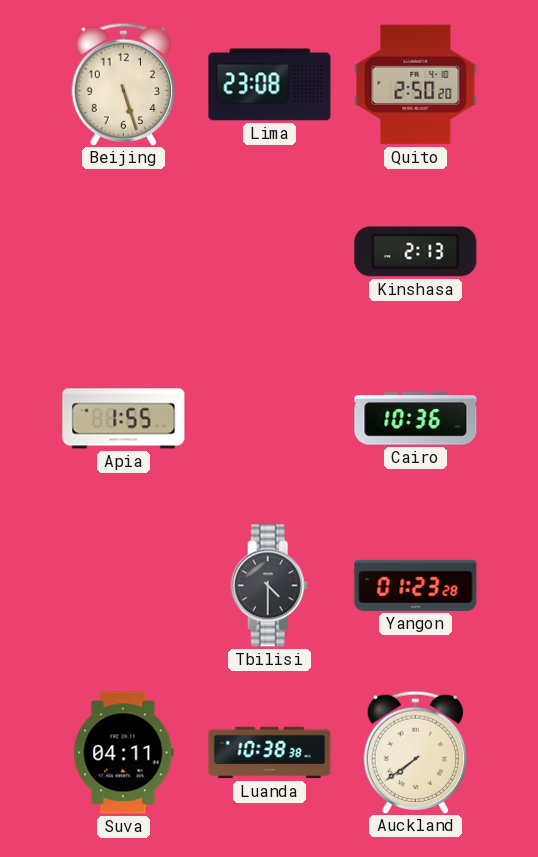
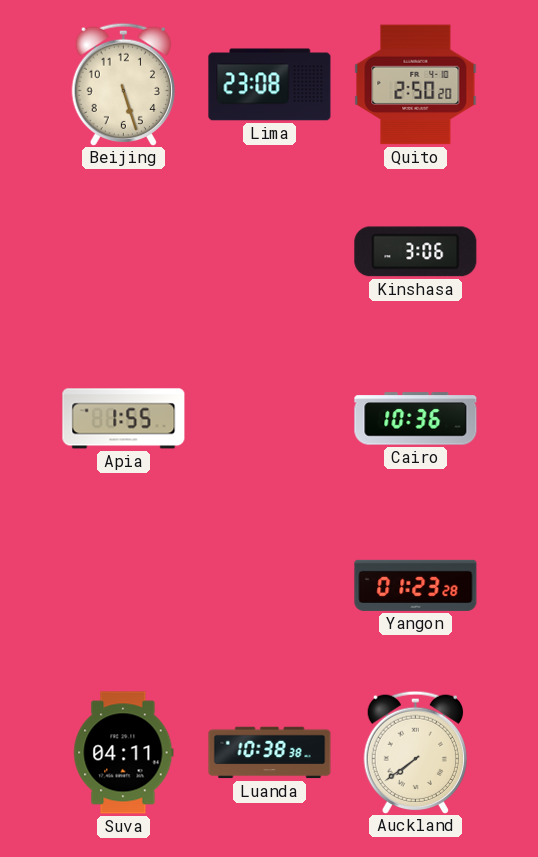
Kinshasa: 2:13 -> 3:06 (416, 252)
Tbilisi: 4:30 -> none (270, 586)
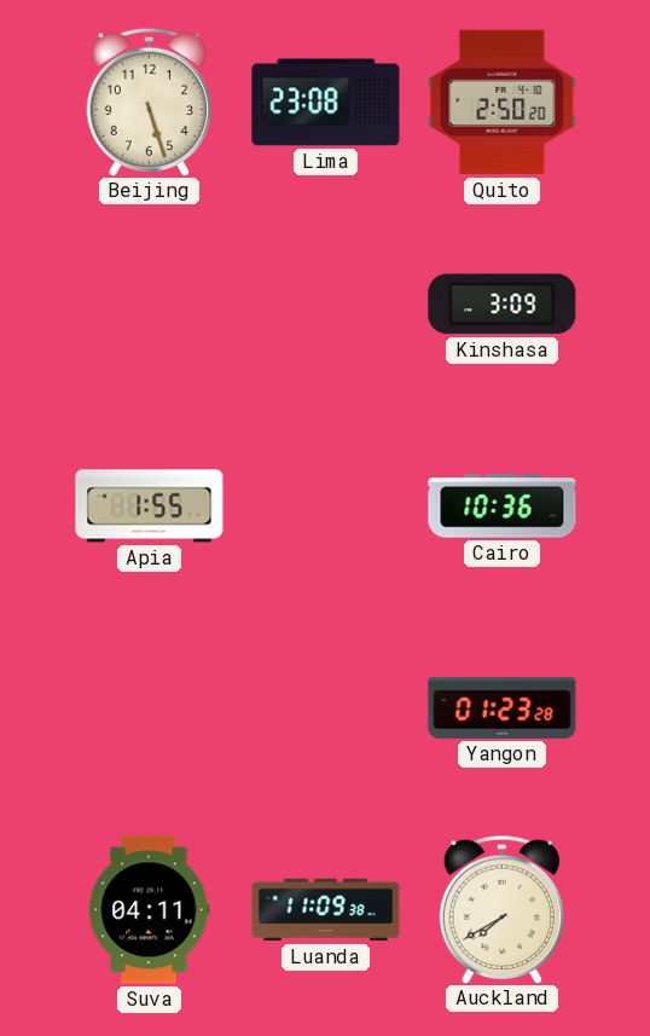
Kinshasa: 3:06 -> 3:09 (503, 305)
Luanda: 10:38 -> 11:09 (326, 910)
Auckland: 7:39 -> 7:40 (501, 909)
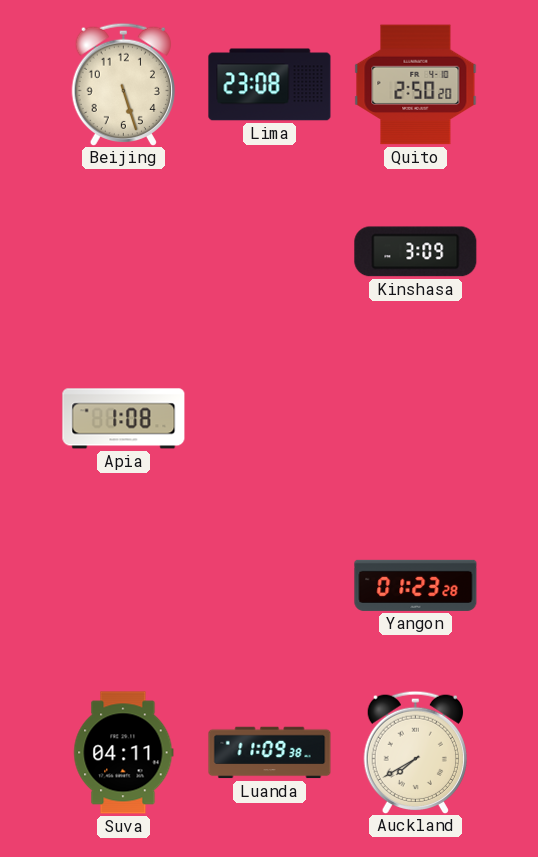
Apia: 1:55 -> 1:08 (124, 419)
Cairo: 10:36 -> none (503, 507)
